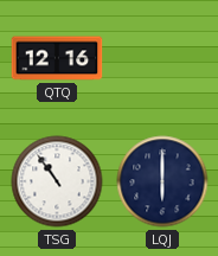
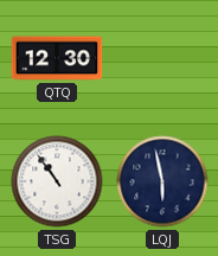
QTQ: 12:16 -> 12:30 (57, 58)
LQJ: 6:00 -> 5:58 (162, 181)
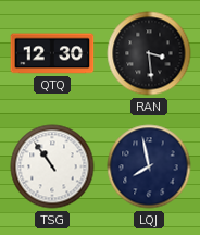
RAN: none -> 3:29 (149, 53)
LQJ: 5:58 -> 7:58 (149, 166)
